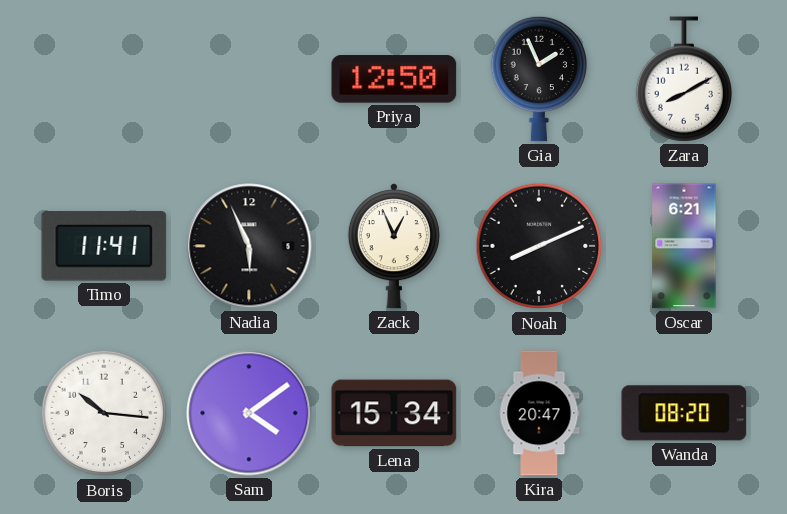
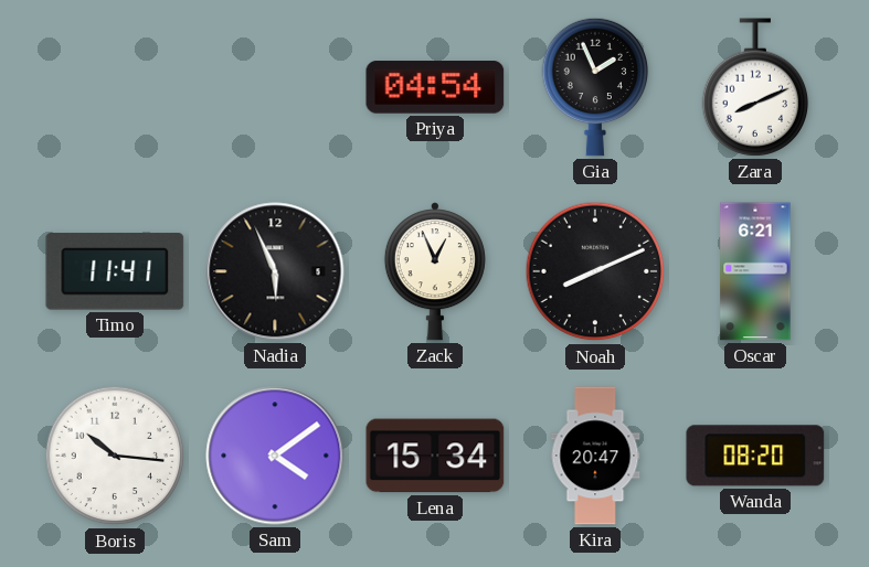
Priya: 12:50 -> 04:54 (435, 87)
Zara: 8:10 -> 8:11 (755, 87)
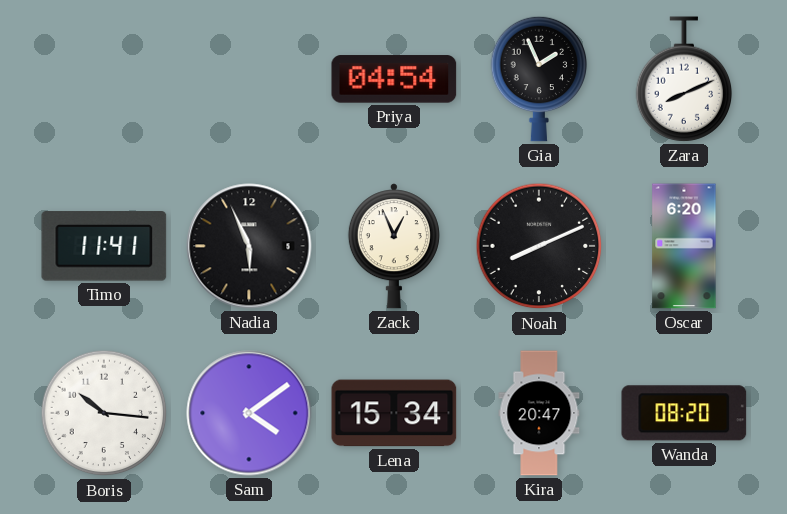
Oscar: 6:21 -> 6:20 (684, 246)
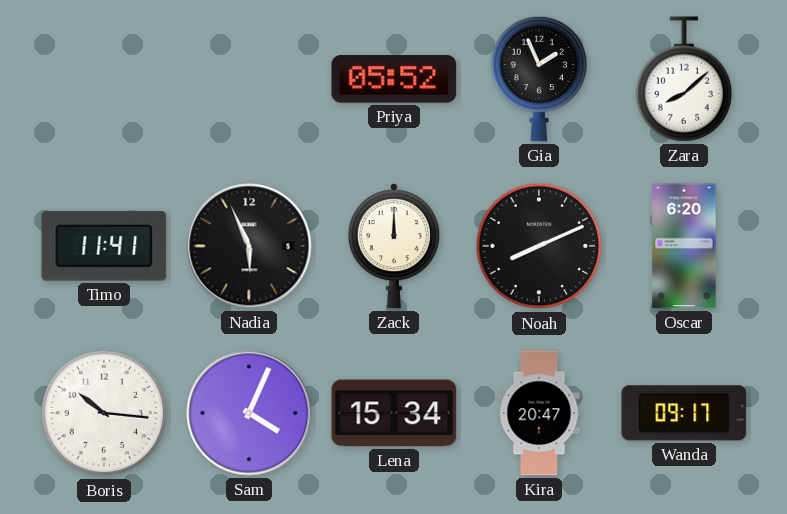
Priya: 04:54 -> 05:52 (394, 79)
Zara: 8:11 -> 8:08 (684, 79)
Zack: 12:56 -> 12:00 (394, 246)
Sam: 4:09 -> 4:04 (249, 413)
Wanda: 08:20 -> 09:17 (684, 413)
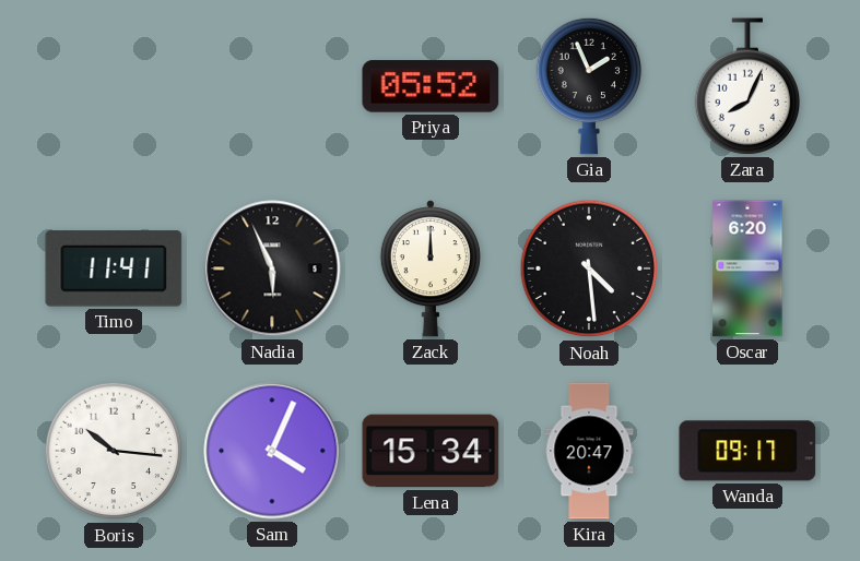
Zara: 8:08 -> 8:04 (747, 86)
Noah: 8:11 -> 4:29 (589, 268)
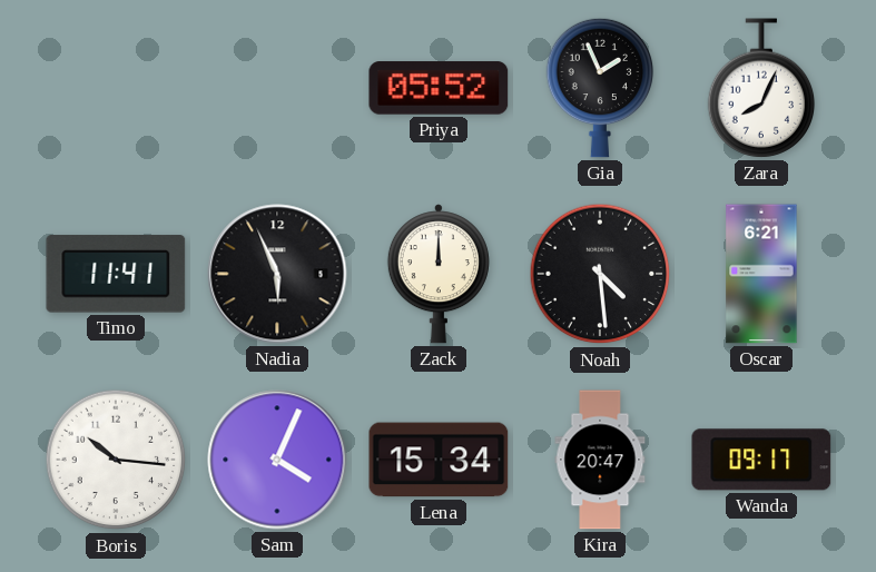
Oscar: 6:20 -> 6:21 (761, 274)
